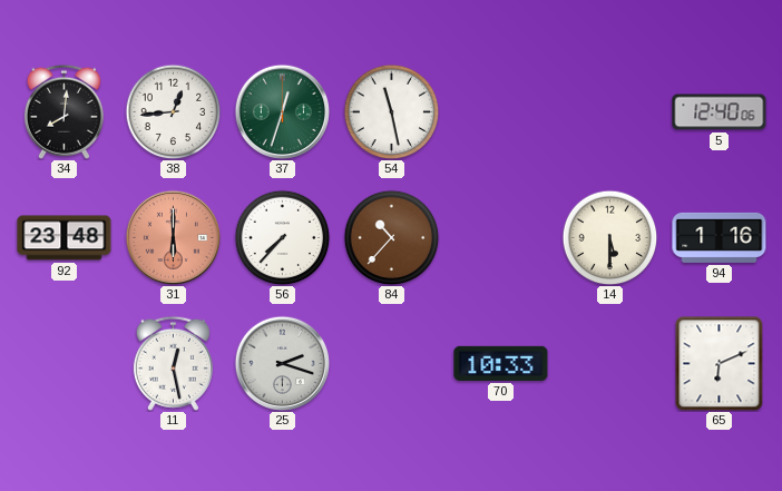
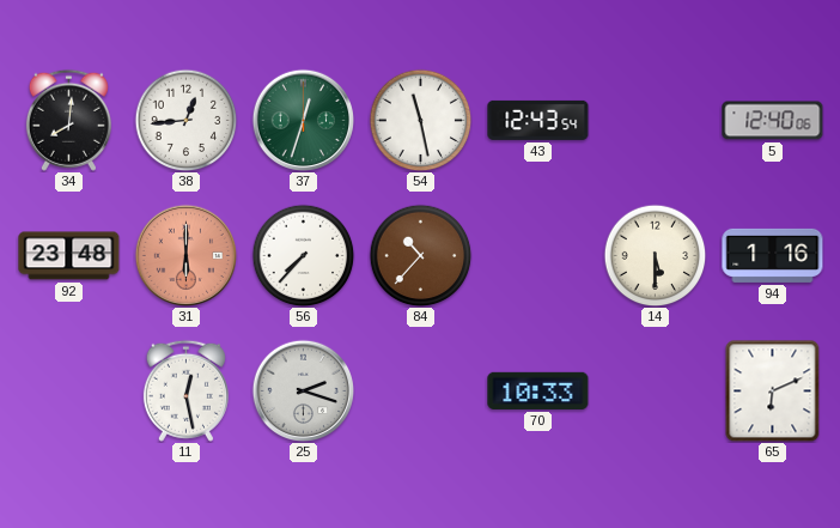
43: none -> 12:43 (538, 120)
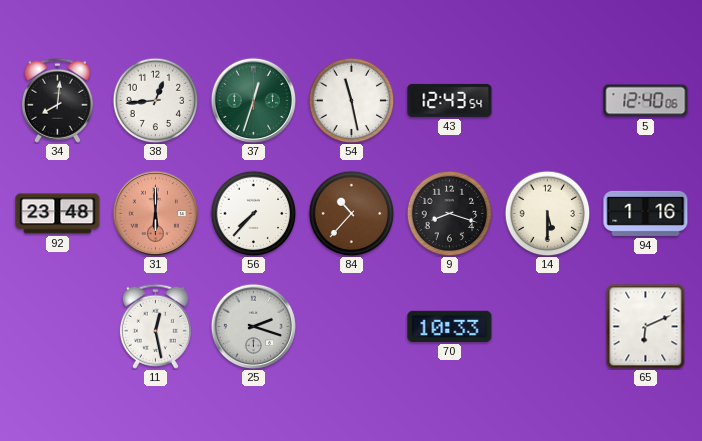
9: none -> 8:18 (449, 213)
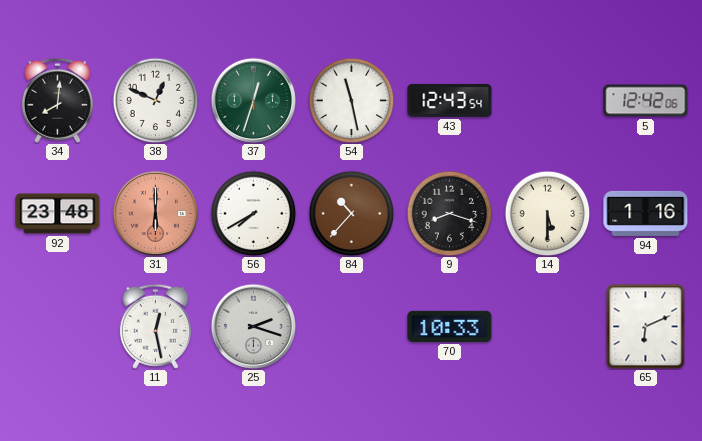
38: 12:44 -> 12:49 (155, 100)
5: 12:40 -> 12:42 (646, 101)
56: 7:37 -> 7:40 (253, 213)
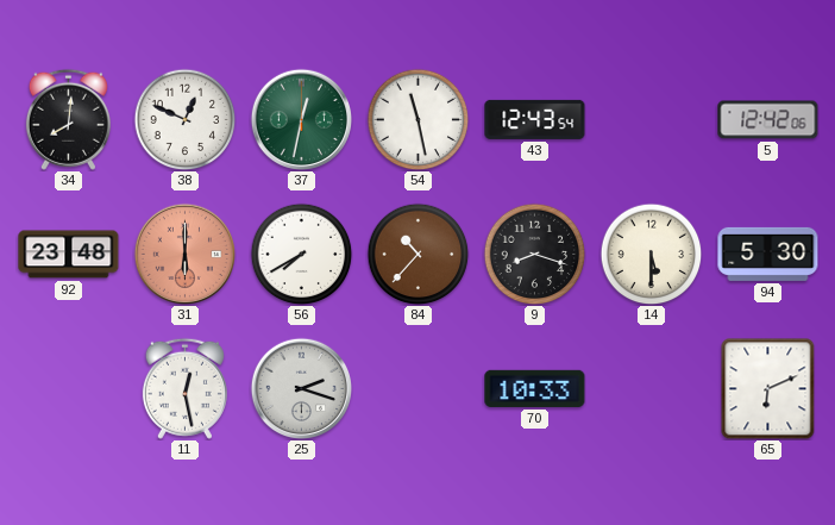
37: 12:33 -> 12:32 (301, 119)
94: 1:16 -> 5:30 (768, 254)
